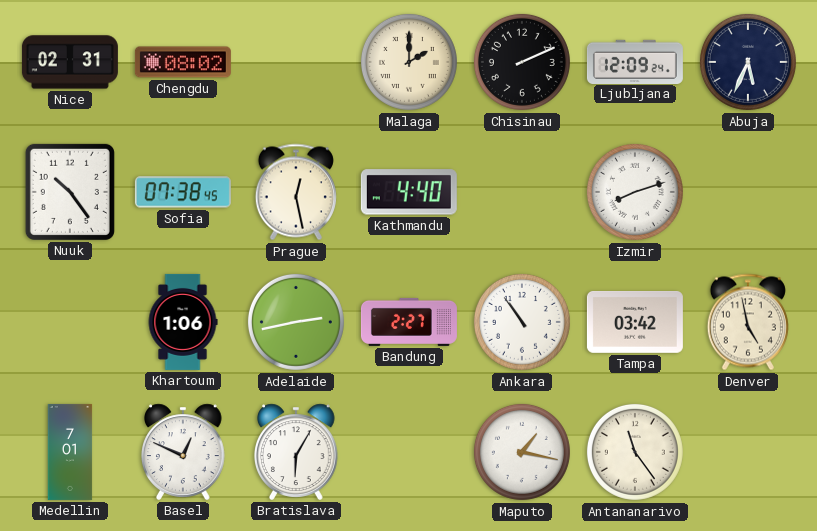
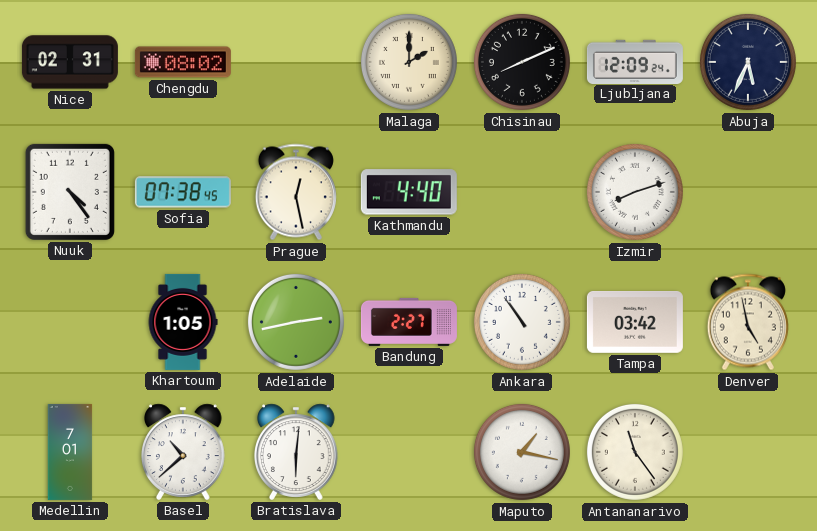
Chisinau: 2:11 -> 8:11 (522, 62)
Nuuk: 10:24 -> 4:24 (70, 192)
Khartoum: 1:06 -> 1:05 (183, 322)
Basel: 12:49 -> 10:38 (184, 452)
Bratislava: 6:05 -> 6:01 (297, 452)
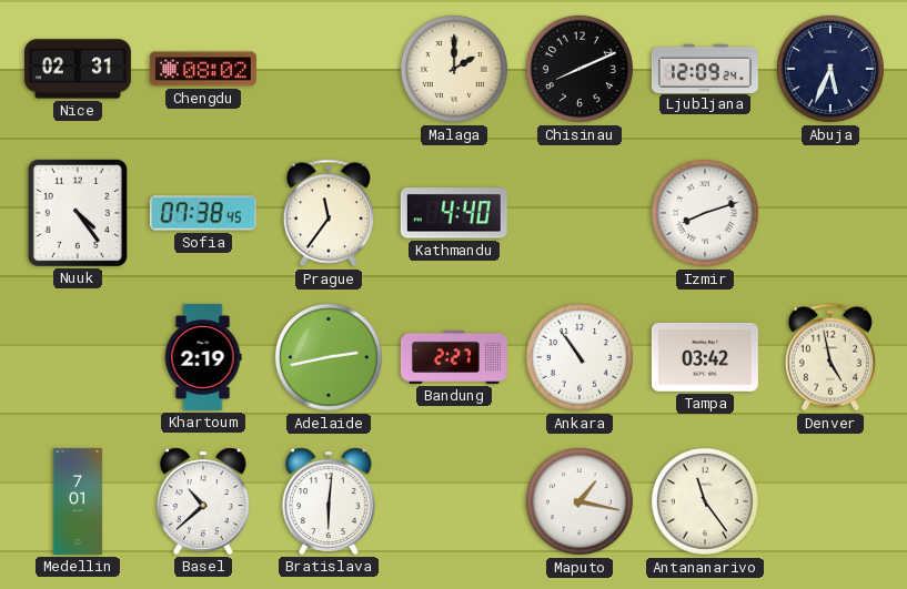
Prague: 12:28 -> 11:36 (329, 213)
Khartoum: 1:05 -> 2:19 (203, 357)
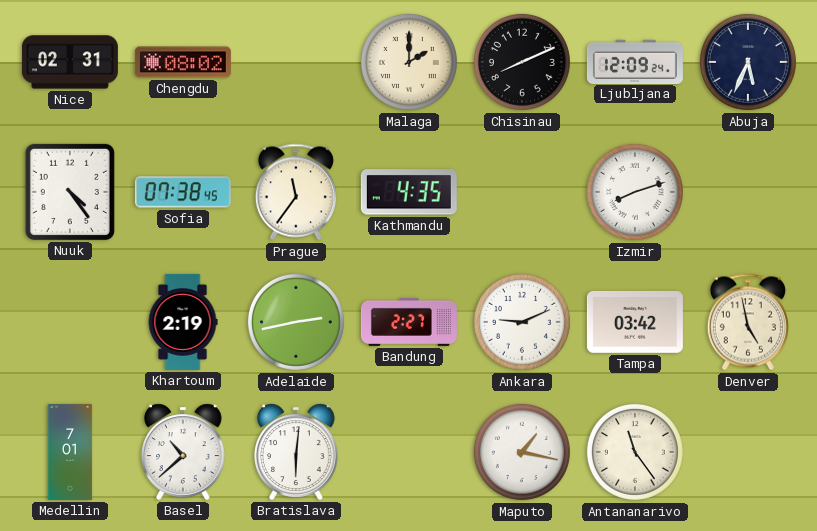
Kathmandu: 4:40 -> 4:35 (409, 192)
Ankara: 10:54 -> 9:11 (522, 322)
